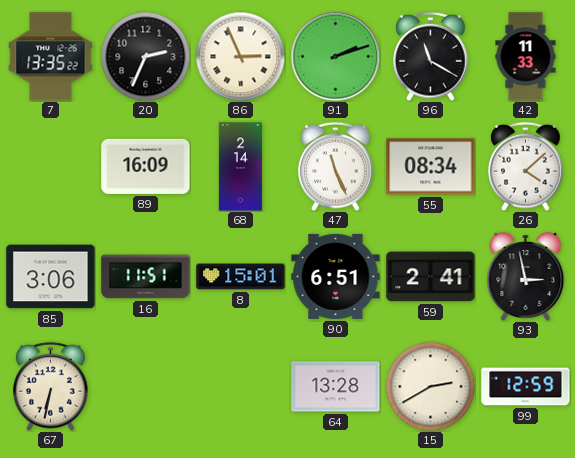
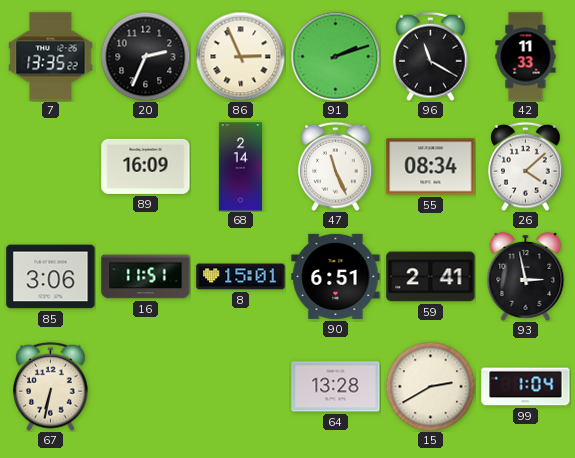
99: 12:59 -> 1:04 (526, 387)
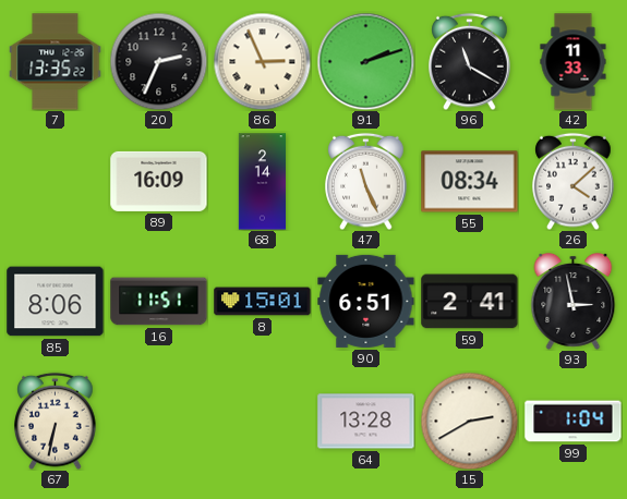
85: 3:06 -> 8:06 (56, 302)
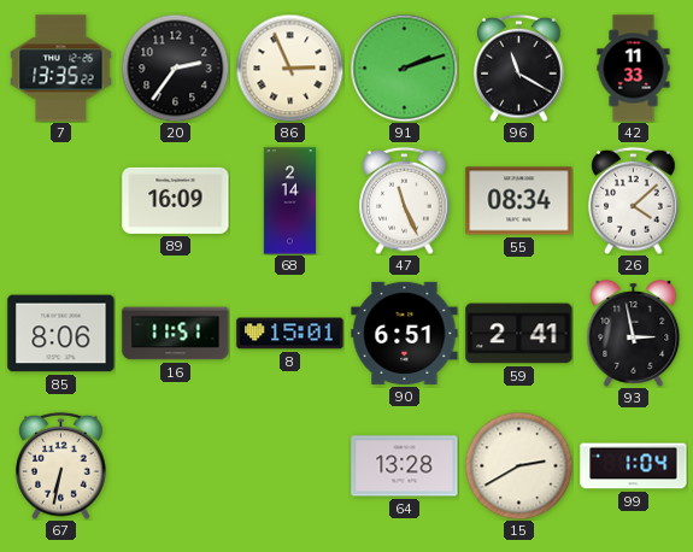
20: 2:34 -> 2:36 (175, 67)
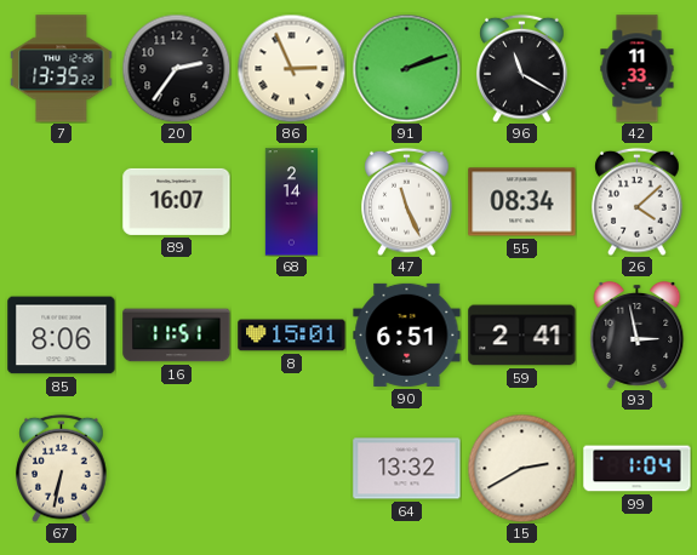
89: 16:09 -> 16:07 (177, 201)
64: 13:28 -> 13:32 (407, 469)
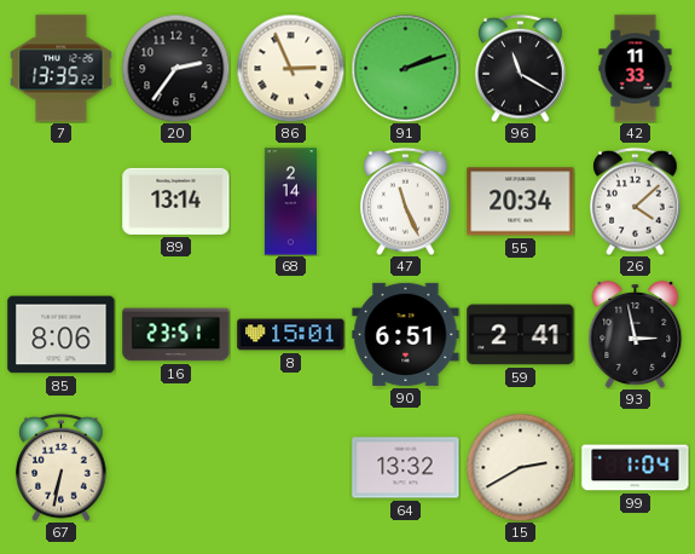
89: 16:07 -> 13:14 (176, 201)
55: 08:34 -> 20:34 (521, 202)
16: 11:51 -> 23:51 (176, 335)
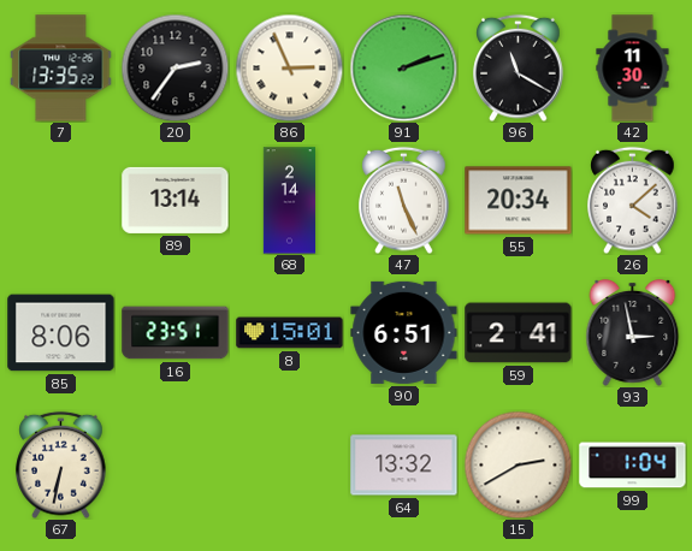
42: 11:33 -> 11:30 (633, 69)
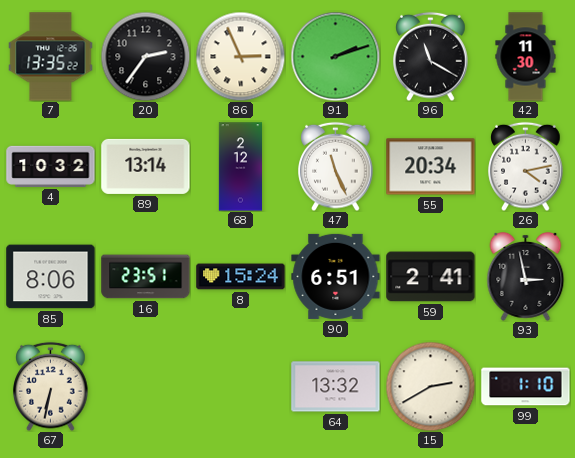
4: none -> 10:32 (51, 166)
68: 2:14 -> 2:12 (241, 167)
26: 4:08 -> 4:13 (526, 166)
8: 15:01 -> 15:24 (241, 277)
99: 1:04 -> 1:10 (526, 387)
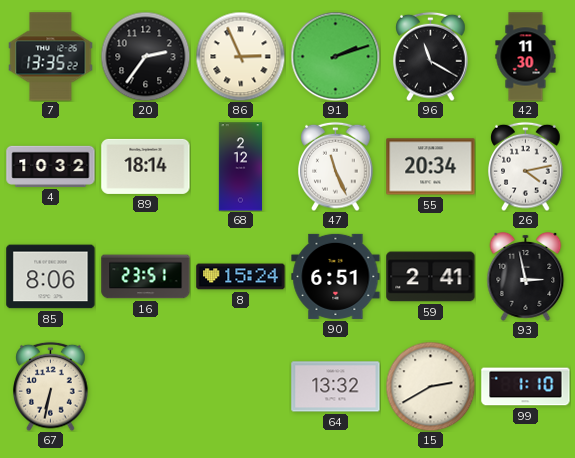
89: 13:14 -> 18:14 (146, 166)
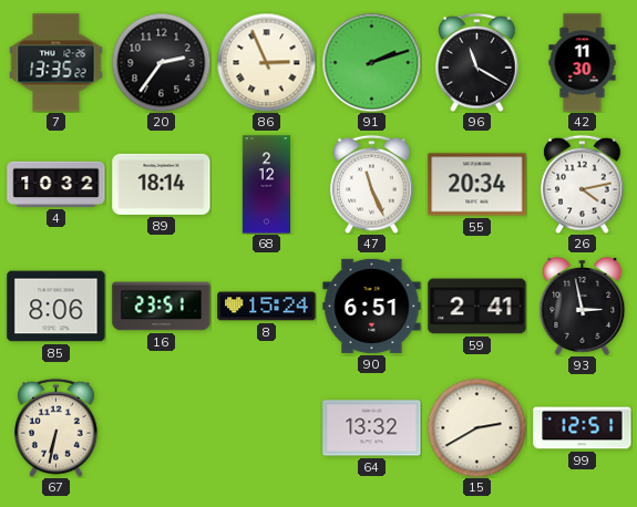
99: 1:10 -> 12:51 (583, 428)
